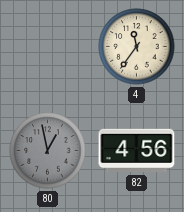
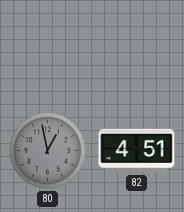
4: 11:36 -> none (137, 47)
82: 4:56 -> 4:51 (137, 151)
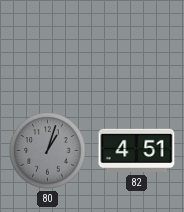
80: 12:58 -> 1:03 (48, 151)
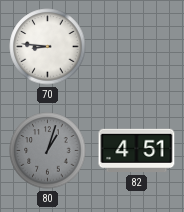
70: none -> 8:46 (48, 47)
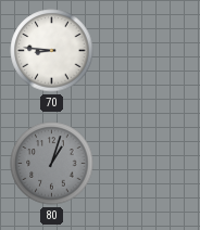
82: 4:51 -> none (137, 151)
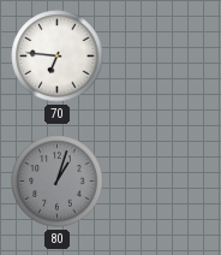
70: 8:46 -> 6:46 (58, 57)
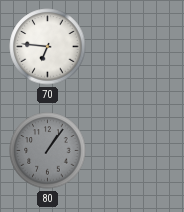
80: 1:03 -> 1:06 (48, 151)
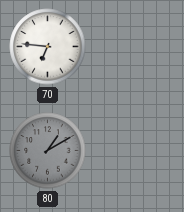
80: 1:06 -> 1:10 (48, 151)
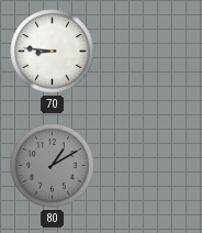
70: 6:46 -> 8:46 (53, 52)
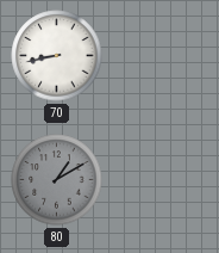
70: 8:46 -> 8:43 (57, 56)
